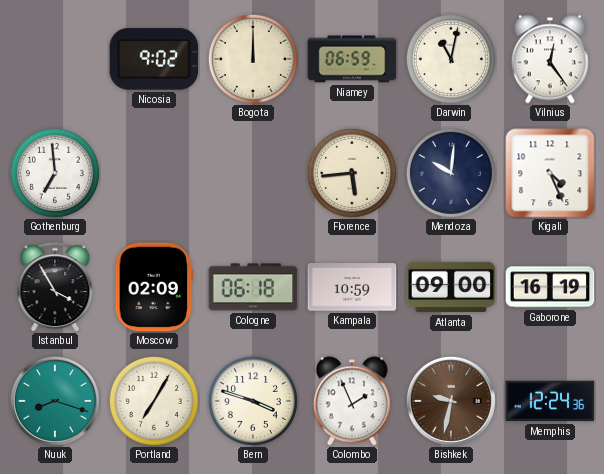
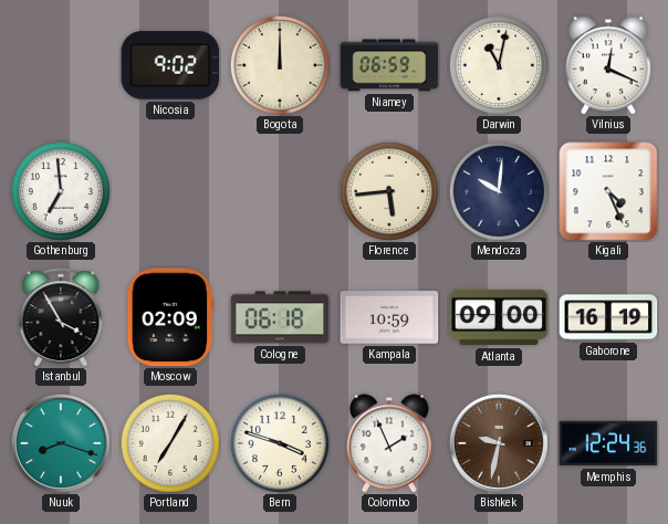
Vilnius: 12:24 -> 12:19 (608, 65)
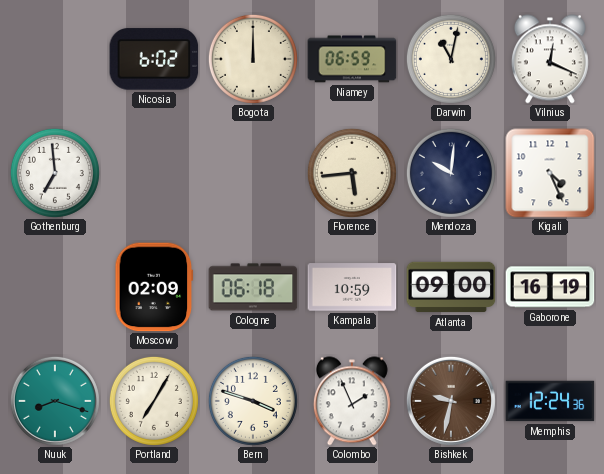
Nicosia: 9:02 -> 6:02 (154, 59)
Istanbul: 3:55 -> none (61, 317)
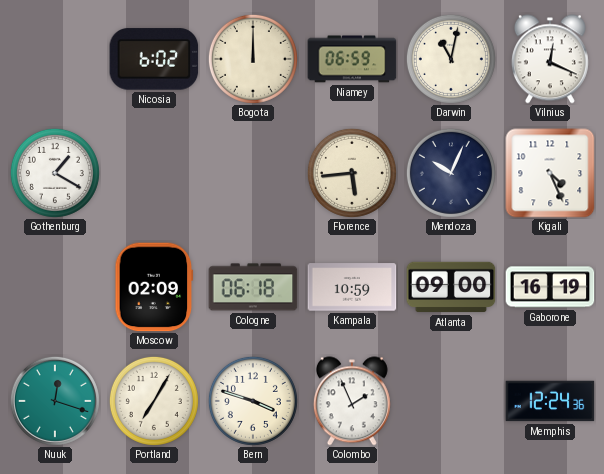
Gothenburg: 6:59 -> 1:20 (55, 173)
Mendoza: 10:01 -> 10:04 (451, 173)
Nuuk: 8:18 -> 12:18 (55, 401)
Bishkek: 9:32 -> none (451, 401)
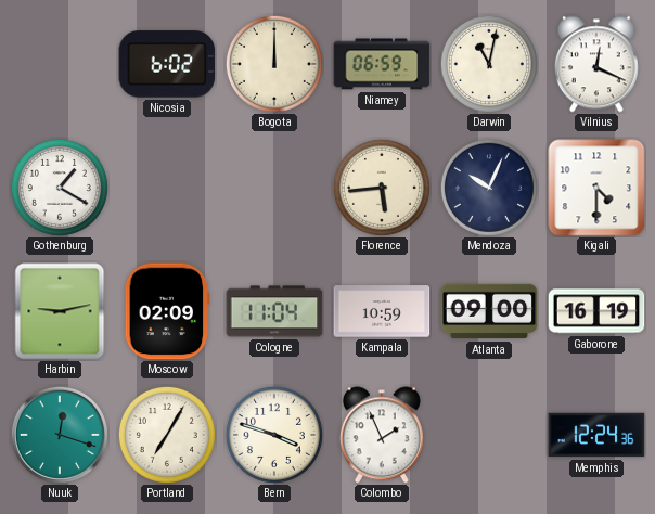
Kigali: 4:26 -> 4:30 (596, 188)
Harbin: none -> 9:13 (60, 311)
Cologne: 06:18 -> 11:04 (274, 311)
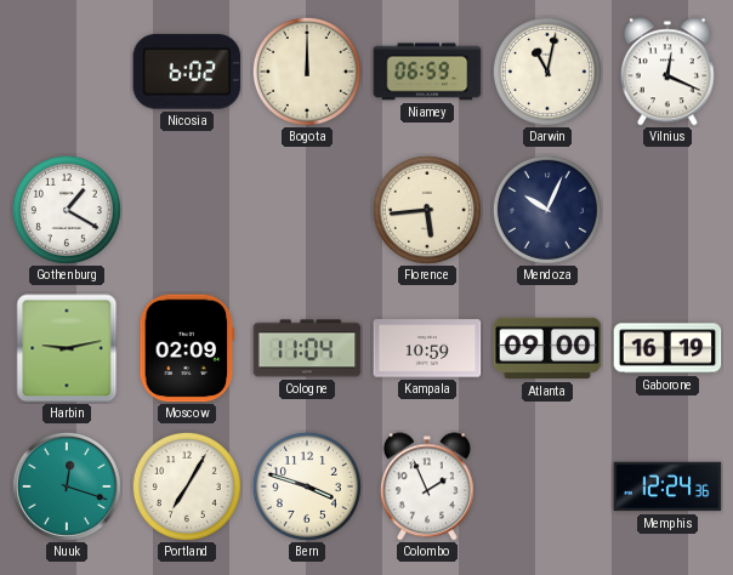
Kigali: 4:30 -> none (596, 188)
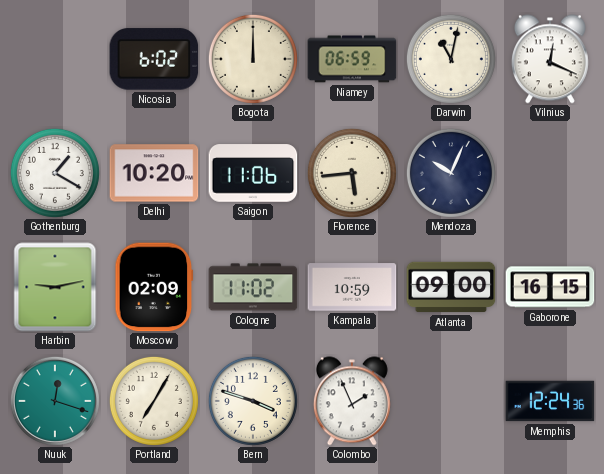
Delhi: none -> 10:20 (154, 173)
Saigon: none -> 11:06 (253, 173)
Cologne: 11:04 -> 11:02 (253, 287)
Gaborone: 16:19 -> 16:15 (550, 287)
